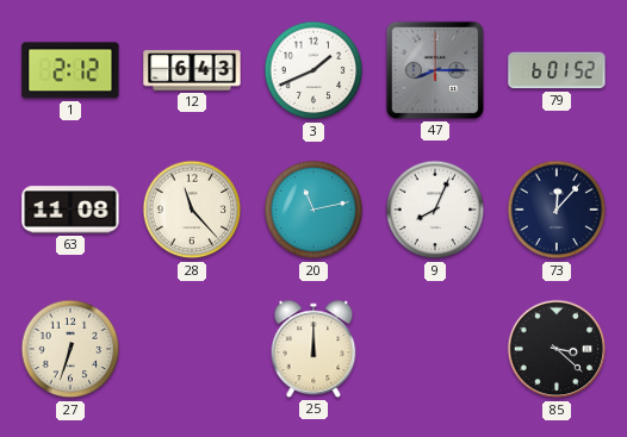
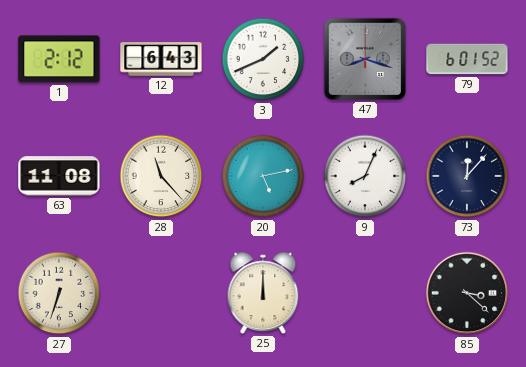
47: 8:15 -> 8:18 (365, 59)
20: 11:13 -> 5:13 (263, 176)
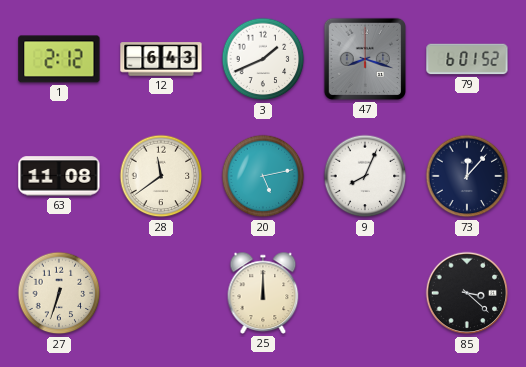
28: 11:23 -> 11:39 (161, 176)
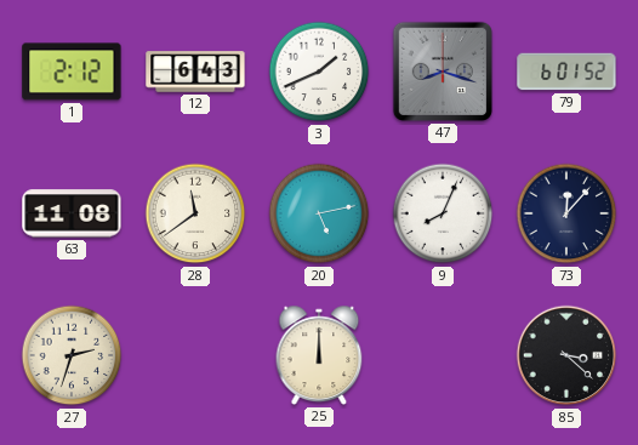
27: 6:33 -> 2:33 (72, 355)
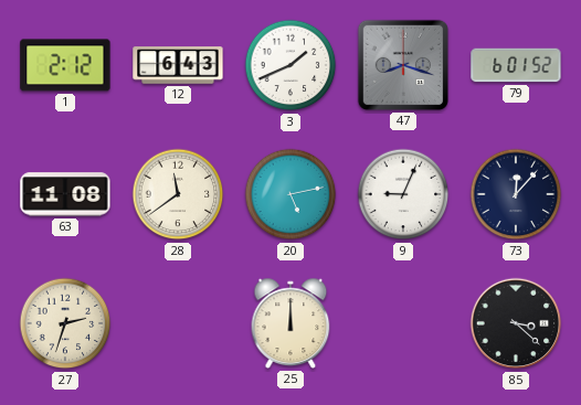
9: 8:04 -> 9:04 (403, 194)
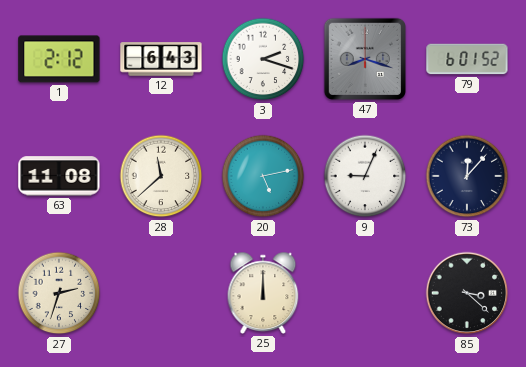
3: 1:41 -> 2:18 (263, 59)
28: 11:39 -> 11:38 (161, 176)
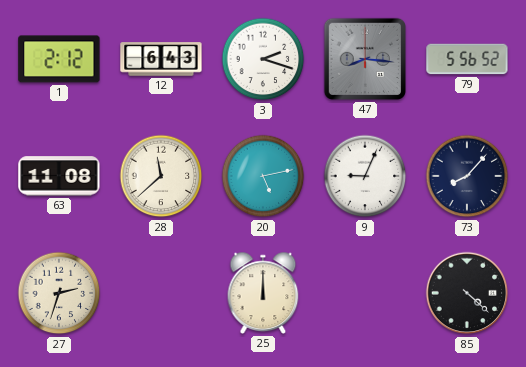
47: 8:18 -> 8:16 (365, 59)
79: 6:01 -> 5:56 (467, 59)
73: 12:07 -> 8:07 (467, 176)
85: 3:22 -> 4:22 (467, 293)
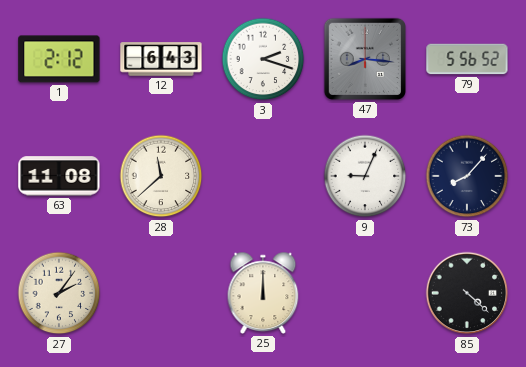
20: 5:13 -> none (263, 176)
27: 2:33 -> 2:06 (59, 293)
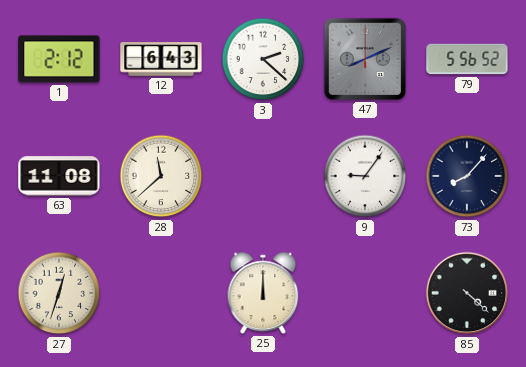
3: 2:18 -> 2:22 (263, 59)
47: 8:16 -> 8:11 (365, 59)
9: 9:04 -> 9:06 (365, 176)
27: 2:06 -> 12:33 (59, 293)
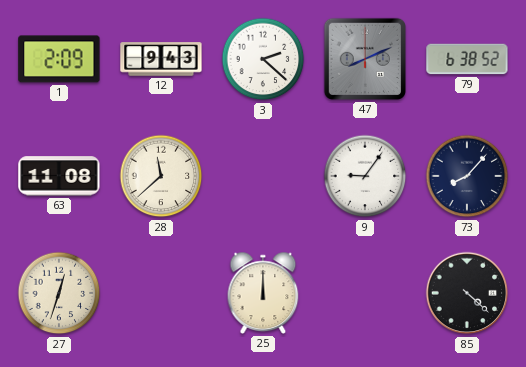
1: 2:12 -> 2:09 (59, 59)
12: 6:43 -> 9:43 (161, 59)
79: 5:56 -> 6:38 (467, 59)
